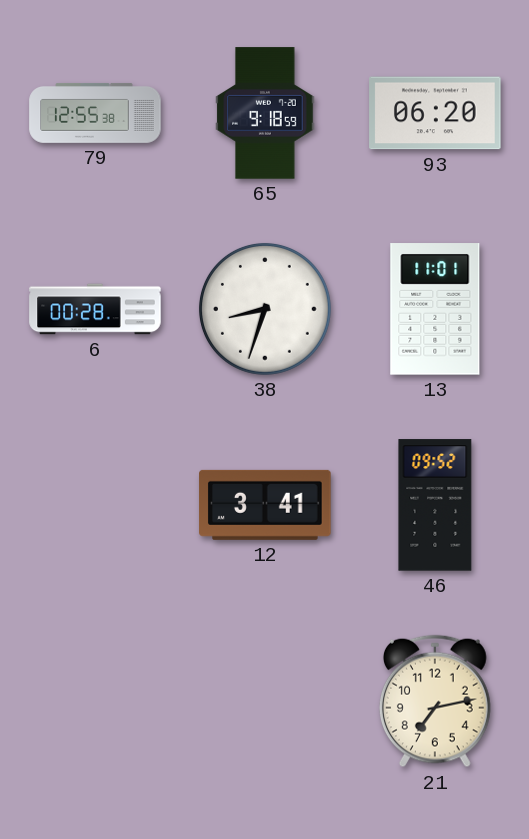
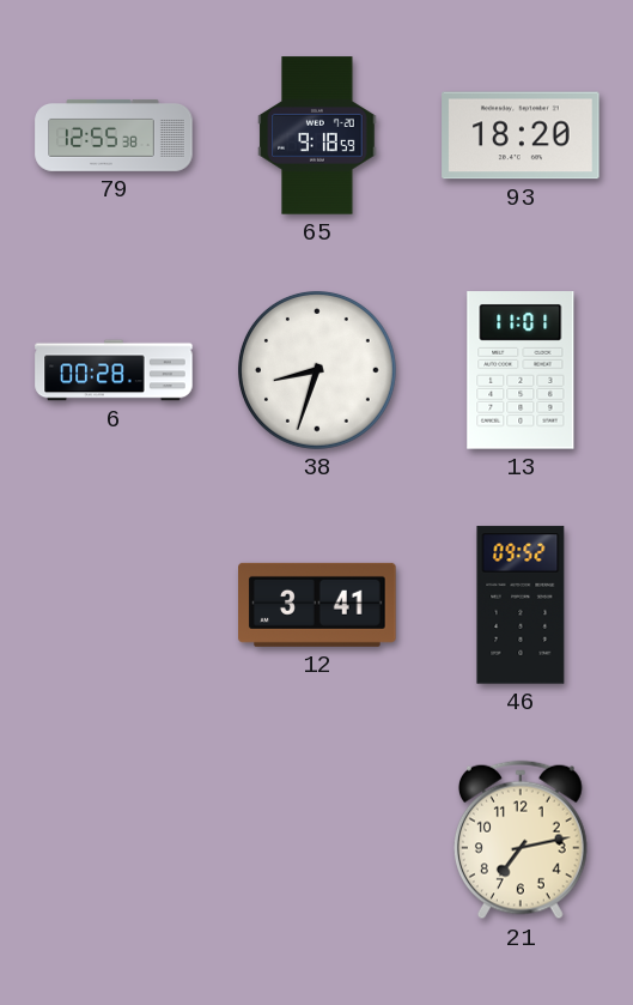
93: 06:20 -> 18:20 (521, 135)
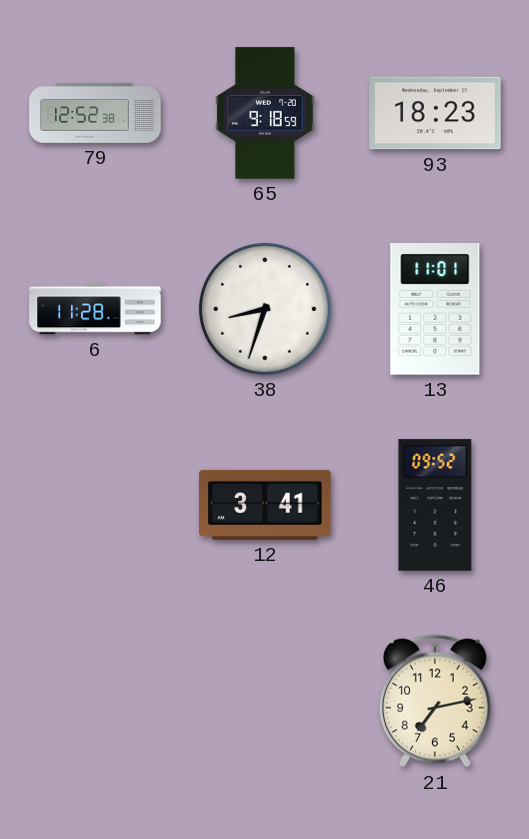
79: 12:55 -> 12:52 (95, 113)
93: 18:20 -> 18:23 (435, 113)
6: 00:28 -> 11:28 (95, 309)
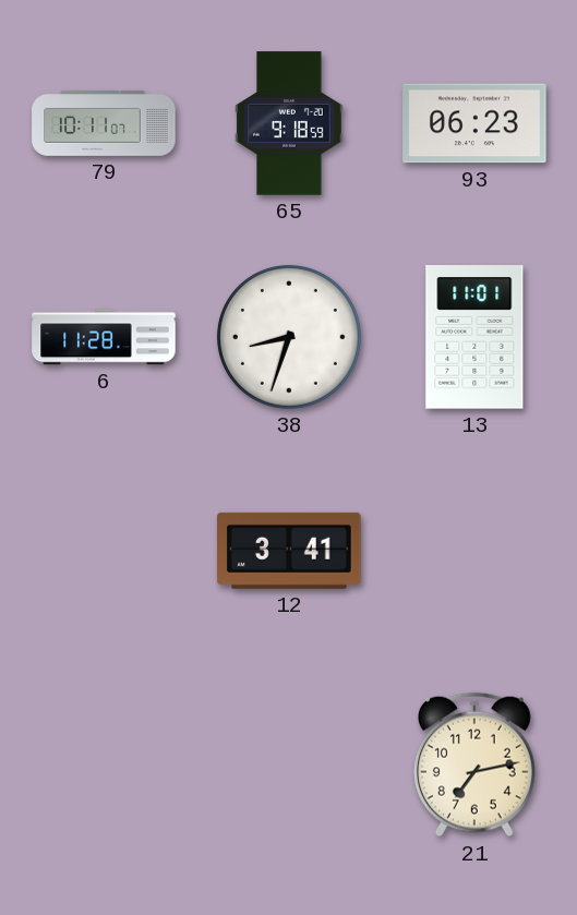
79: 12:52 -> 10:11 (104, 123)
93: 18:23 -> 06:23 (474, 123)
46: 09:52 -> none (435, 505)
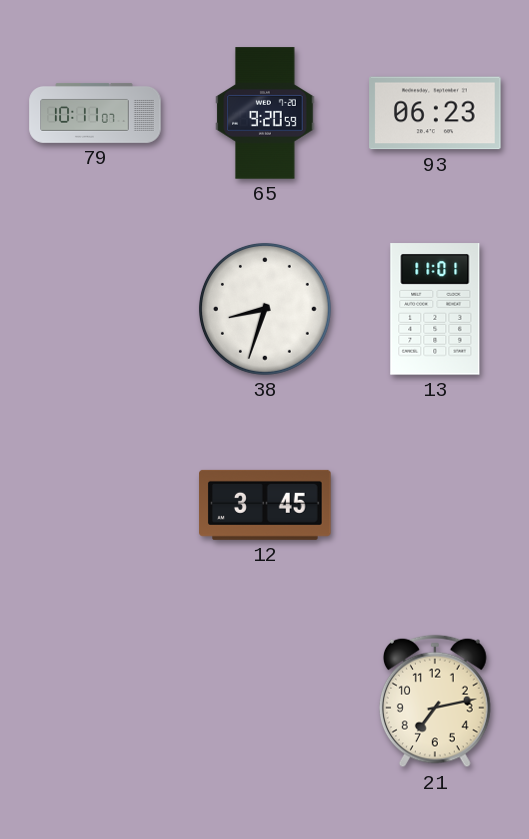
65: 9:18 -> 9:20 (265, 113)
6: 11:28 -> none (104, 337)
12: 3:41 -> 3:45 (265, 505)
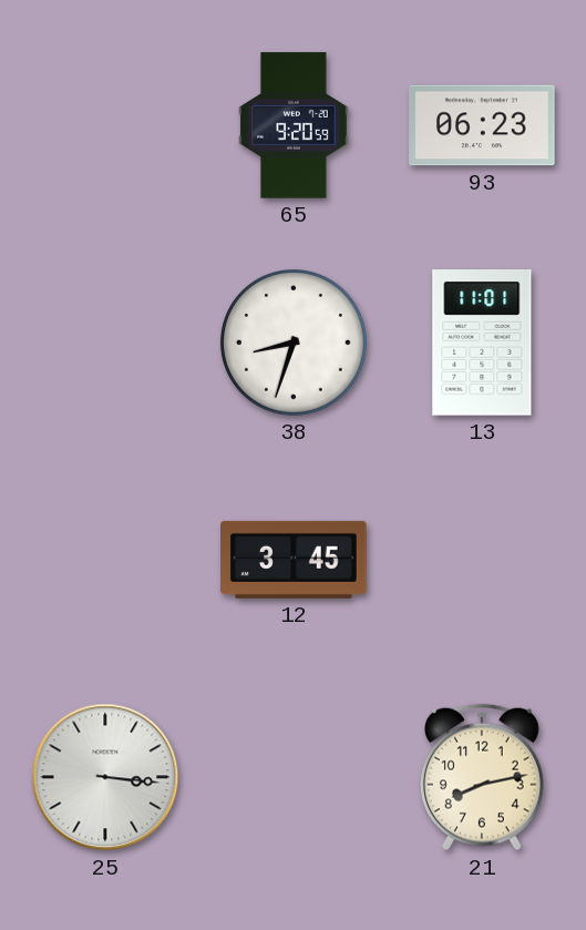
79: 10:11 -> none (95, 113)
25: none -> 3:16 (105, 777)
21: 7:13 -> 8:13 (482, 777)
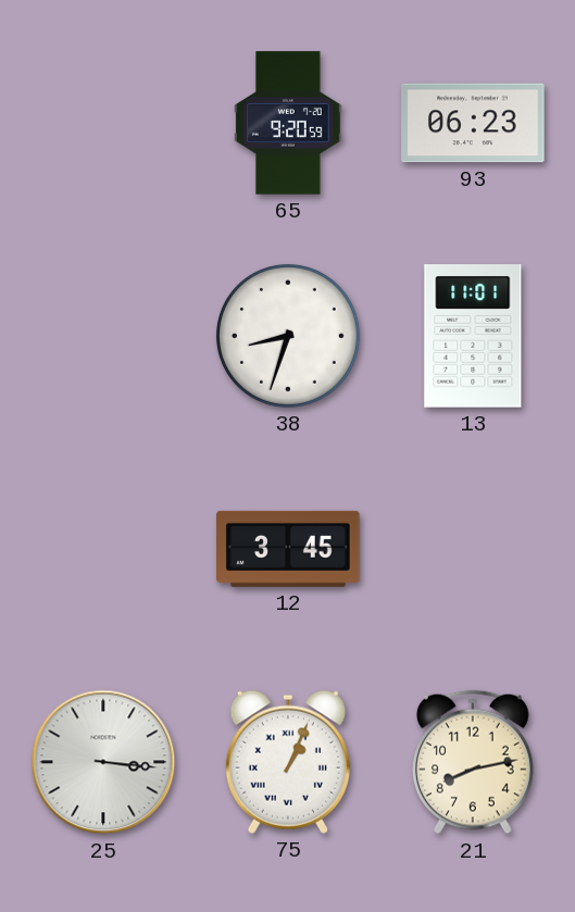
75: none -> 1:04 (288, 762)
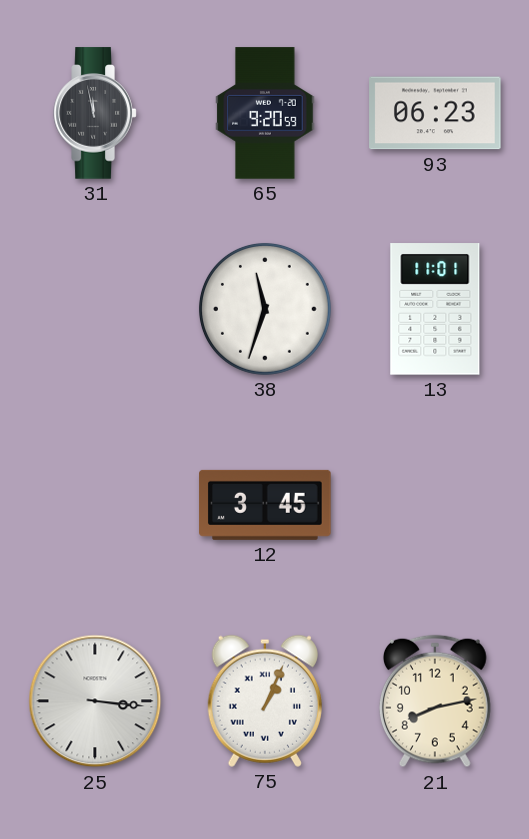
31: none -> 11:58 (95, 113)
38: 8:33 -> 11:33 (265, 309)
